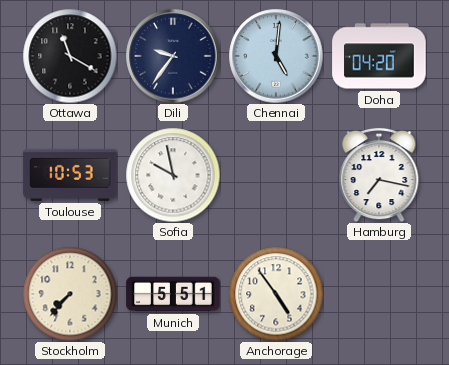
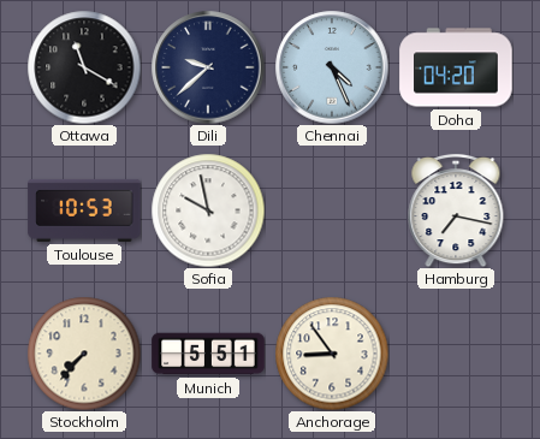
Dili: 9:36 -> 9:38 (208, 67)
Chennai: 5:01 -> 4:26 (332, 67)
Anchorage: 4:54 -> 8:54 (332, 354)
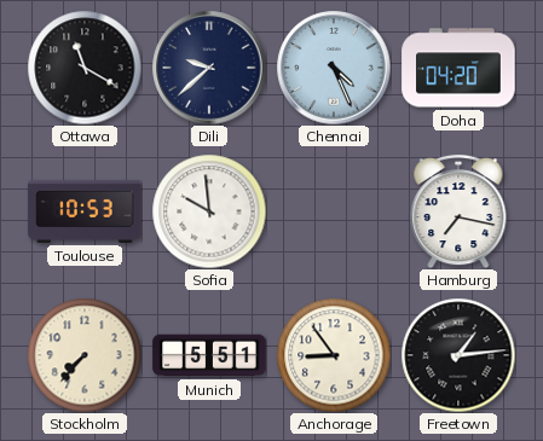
Sofia: 9:58 -> 9:59 (209, 211)
Freetown: none -> 1:14 (458, 355)
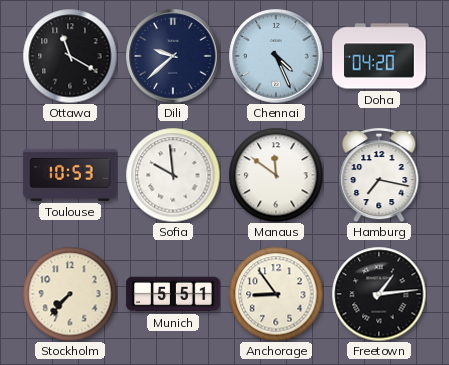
Manaus: none -> 11:51 (276, 175)
